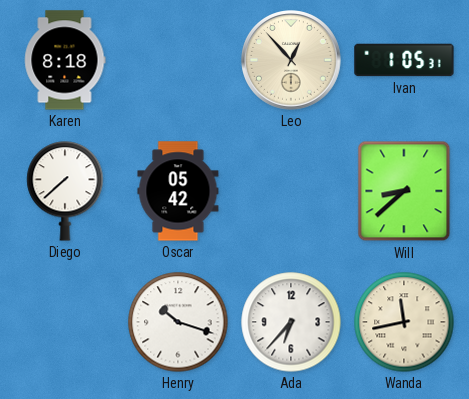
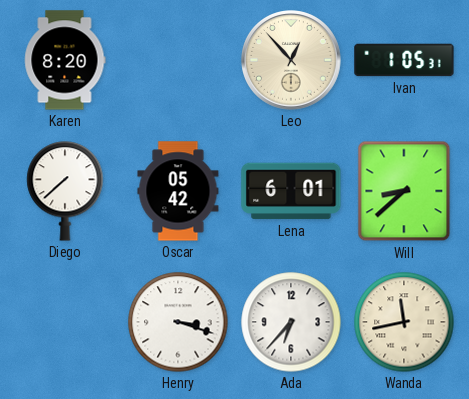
Karen: 8:18 -> 8:20 (65, 60)
Lena: none -> 6:01 (291, 191)
Henry: 10:18 -> 3:18 (178, 322)
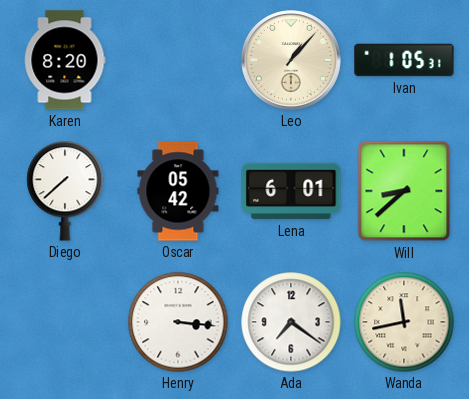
Leo: 12:53 -> 1:07 (291, 60)
Henry: 3:18 -> 3:16 (178, 322)
Ada: 6:37 -> 7:21 (291, 322)
